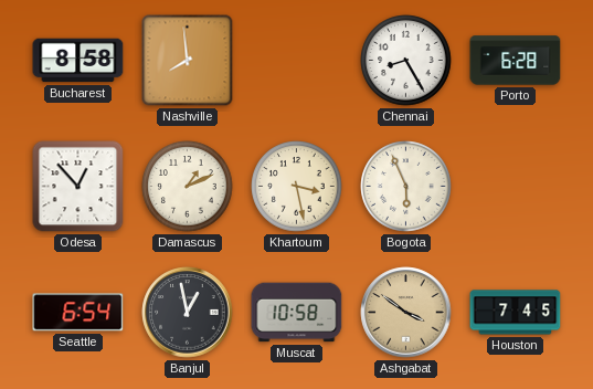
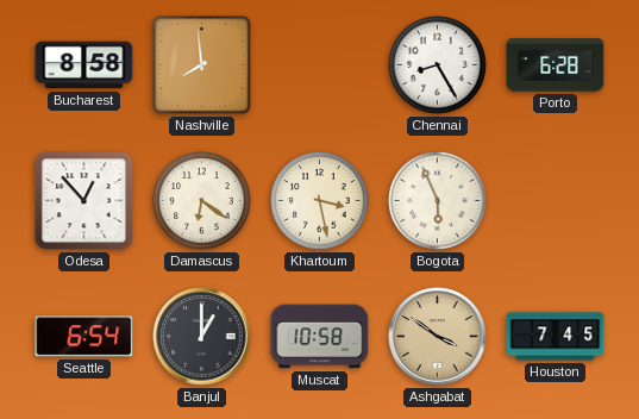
Damascus: 1:11 -> 6:21 (202, 201)
Banjul: 12:58 -> 1:00 (202, 337)
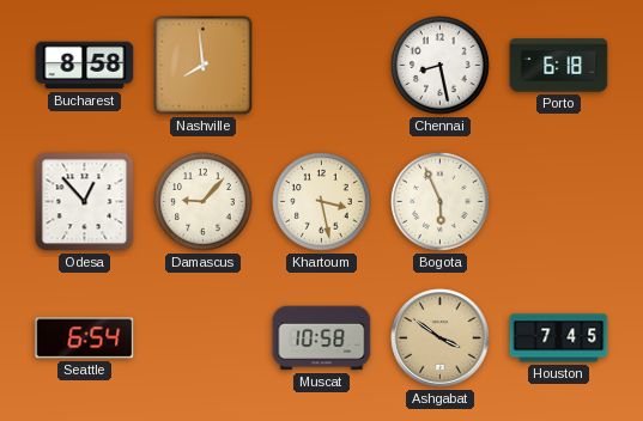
Chennai: 8:25 -> 8:28 (441, 66)
Porto: 6:28 -> 6:18 (559, 66)
Damascus: 6:21 -> 9:07 (204, 202)
Banjul: 1:00 -> none (202, 337)
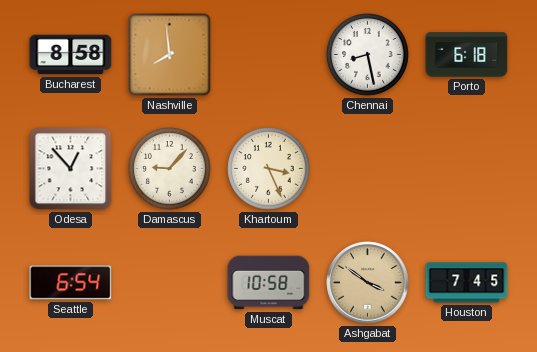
Khartoum: 3:28 -> 3:26 (269, 169)
Bogota: 5:56 -> none (441, 202)
